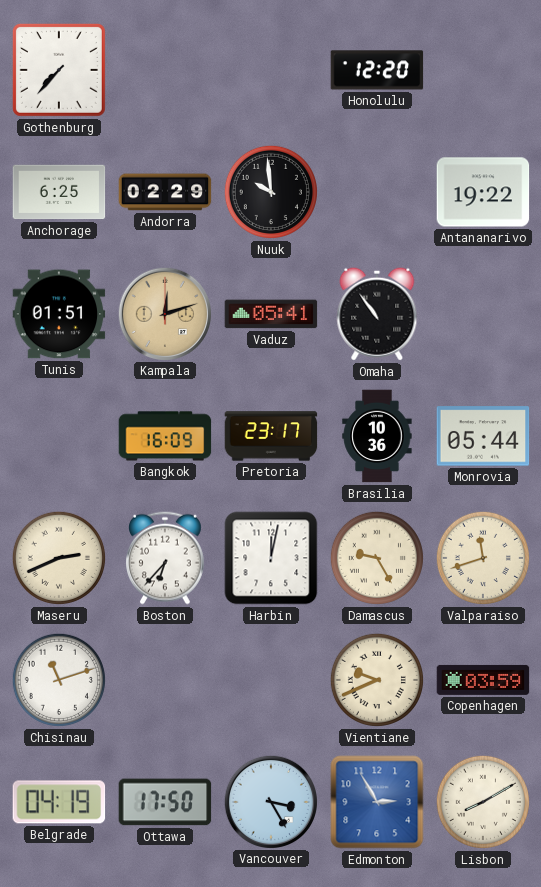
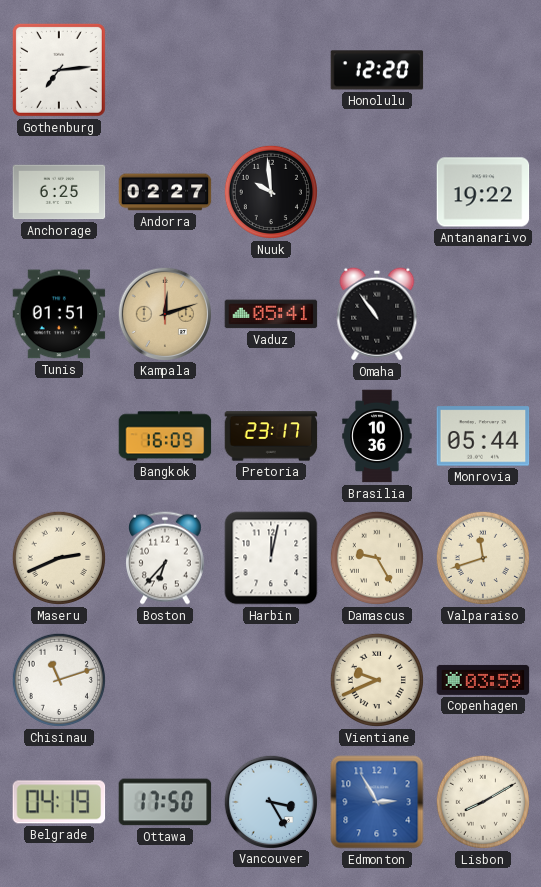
Gothenburg: 7:37 -> 7:14 (59, 70)
Andorra: 02:29 -> 02:27 (165, 192)
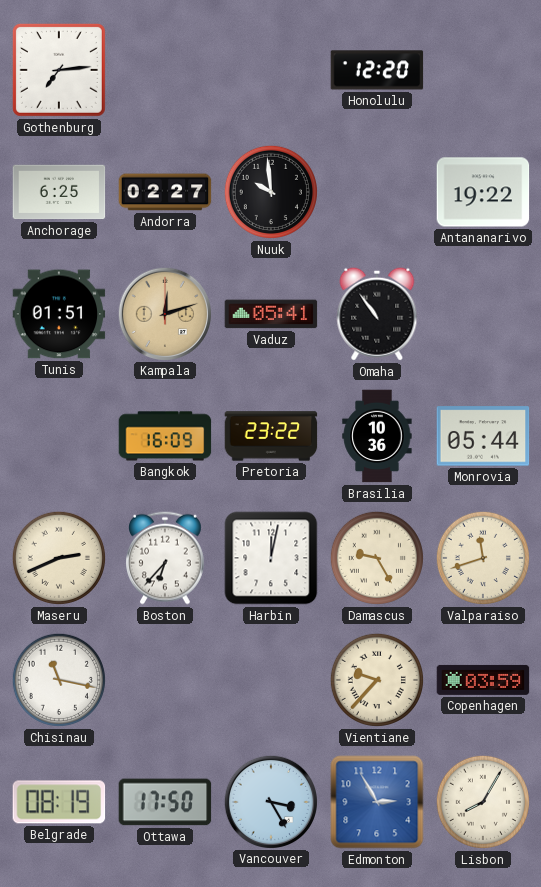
Pretoria: 23:17 -> 23:22 (271, 436)
Chisinau: 11:12 -> 11:17 (59, 680)
Vientiane: 9:41 -> 9:37 (377, 680)
Belgrade: 04:19 -> 08:19 (59, 802)
Lisbon: 8:10 -> 8:05 (483, 802)
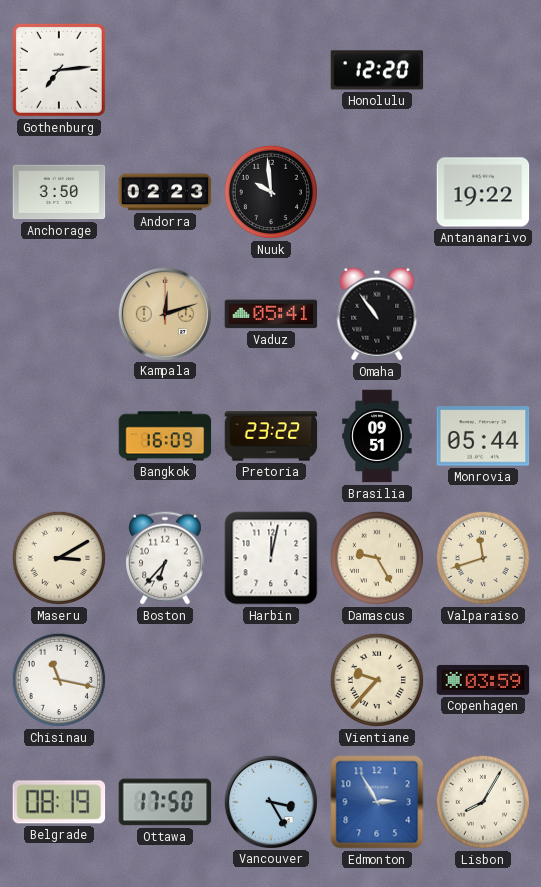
Anchorage: 6:25 -> 3:50 (59, 192)
Andorra: 02:27 -> 02:23 (165, 192)
Tunis: 01:51 -> none (59, 314)
Brasilia: 10:36 -> 09:51 (377, 436)
Maseru: 2:41 -> 3:10 (59, 558)
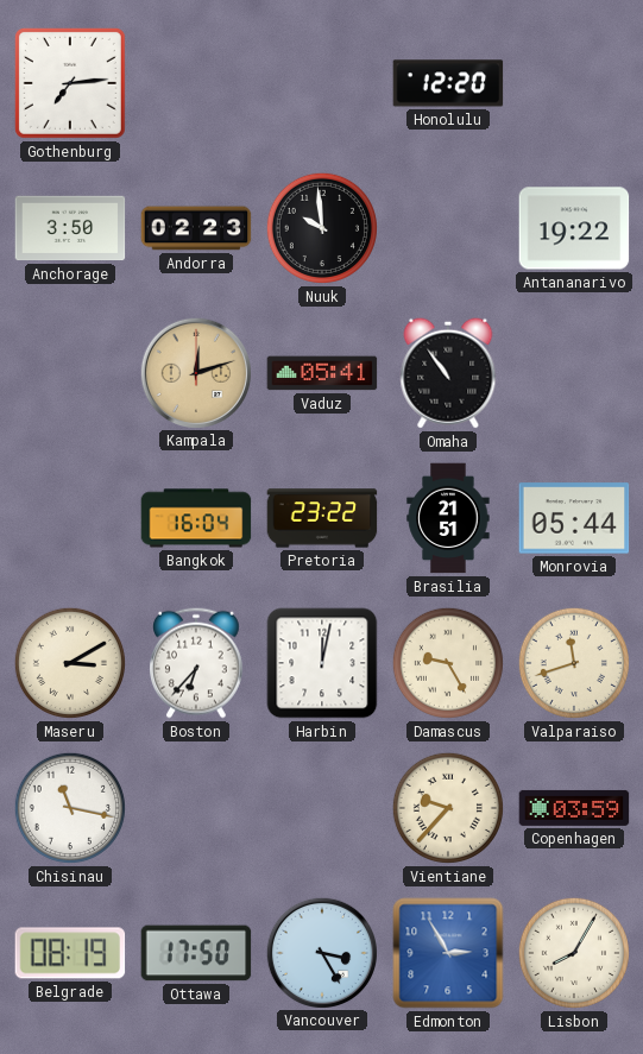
Bangkok: 16:09 -> 16:04 (196, 518)
Brasilia: 09:51 -> 21:51 (448, 518)
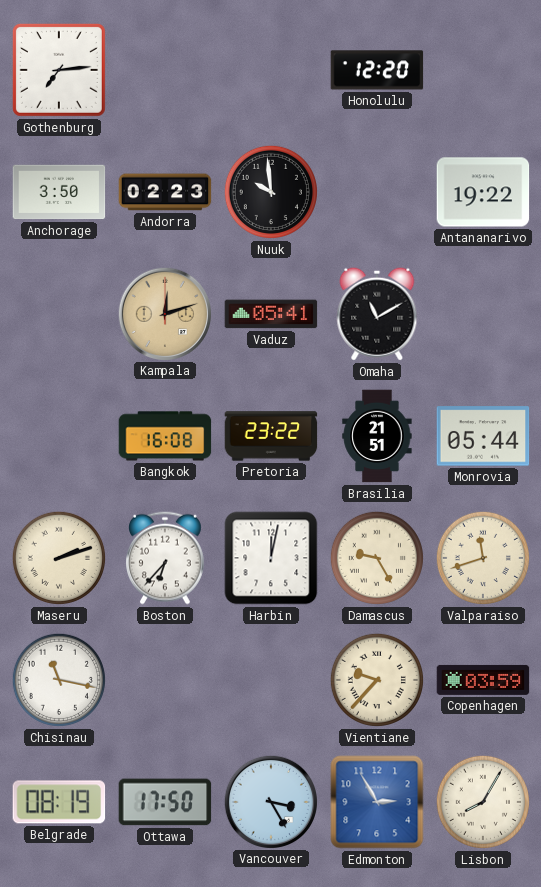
Omaha: 10:54 -> 11:10 (377, 314)
Bangkok: 16:04 -> 16:08 (165, 436)
Maseru: 3:10 -> 2:12 (59, 558)
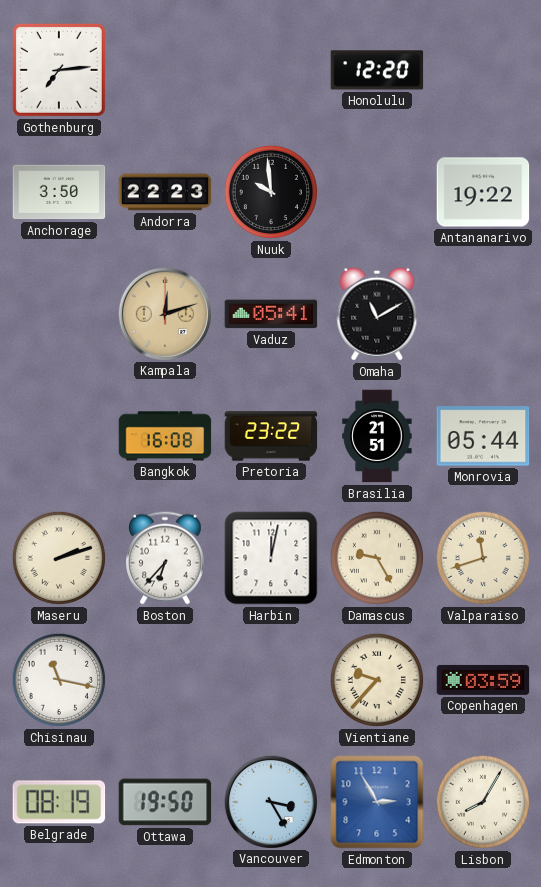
Andorra: 02:23 -> 22:23 (165, 192)
Ottawa: 17:50 -> 19:50 (165, 802)
